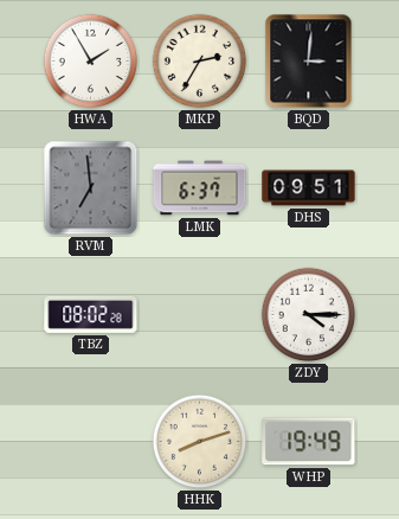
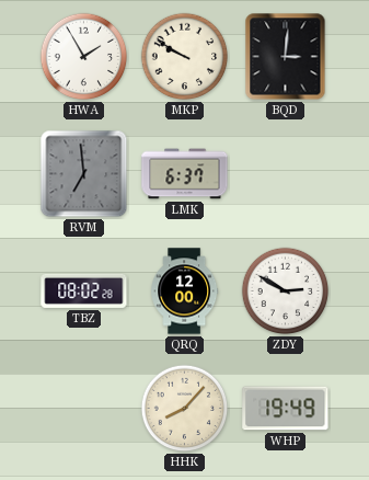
MKP: 2:35 -> 9:50 (185, 57)
DHS: 09:51 -> none (309, 188)
QRQ: none -> 12:00 (185, 292)
ZDY: 4:15 -> 2:50 (286, 292)
HHK: 8:12 -> 8:07 (185, 409)
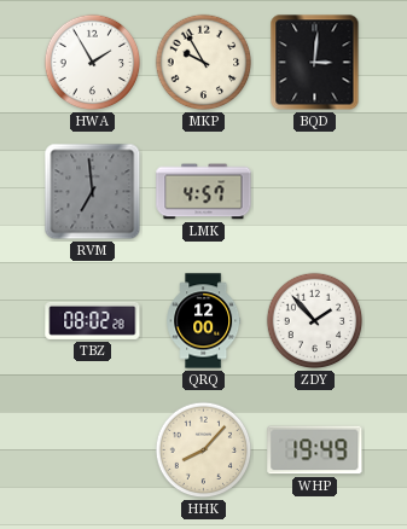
MKP: 9:50 -> 9:55 (204, 63)
LMK: 6:37 -> 4:57 (204, 192)
ZDY: 2:50 -> 1:53 (315, 321)
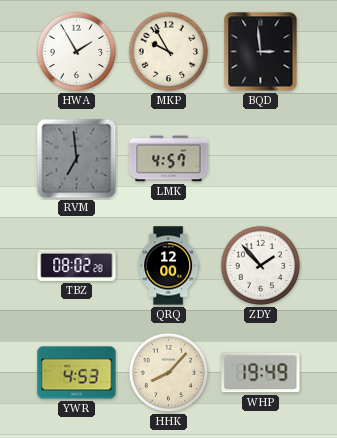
BQD: 3:01 -> 2:59 (261, 52)
YWR: none -> 4:53 (77, 373)
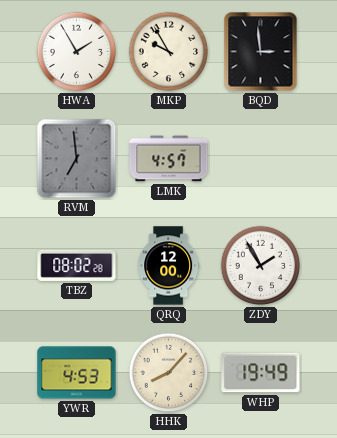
ZDY: 1:53 -> 1:55 (261, 266)
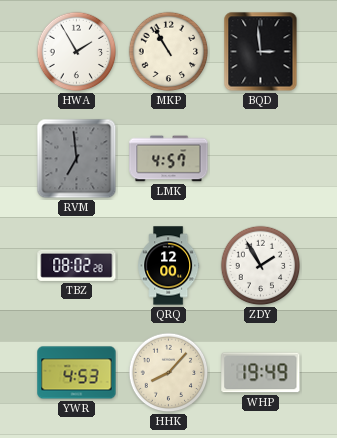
MKP: 9:55 -> 10:55 (169, 52)
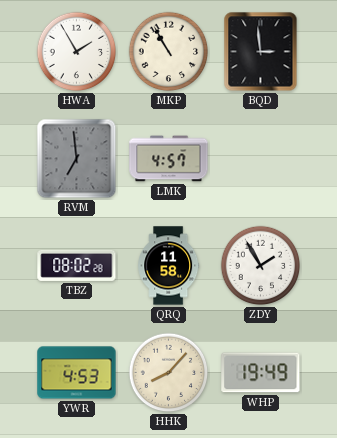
QRQ: 12:00 -> 11:58 (169, 266)
